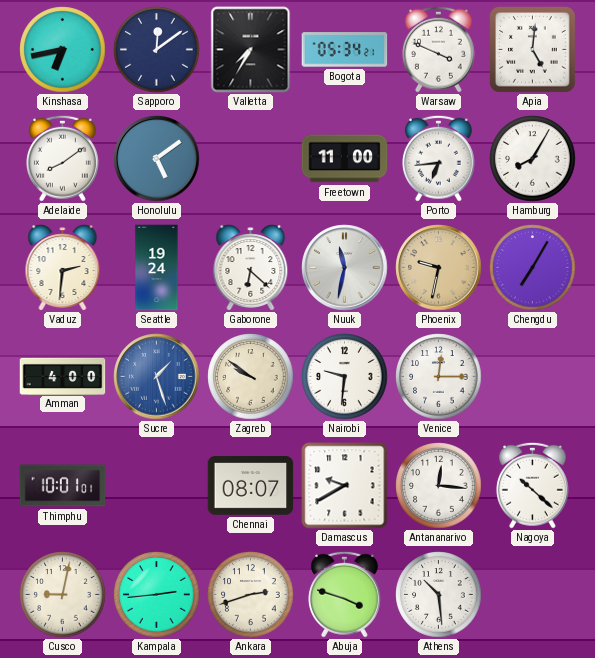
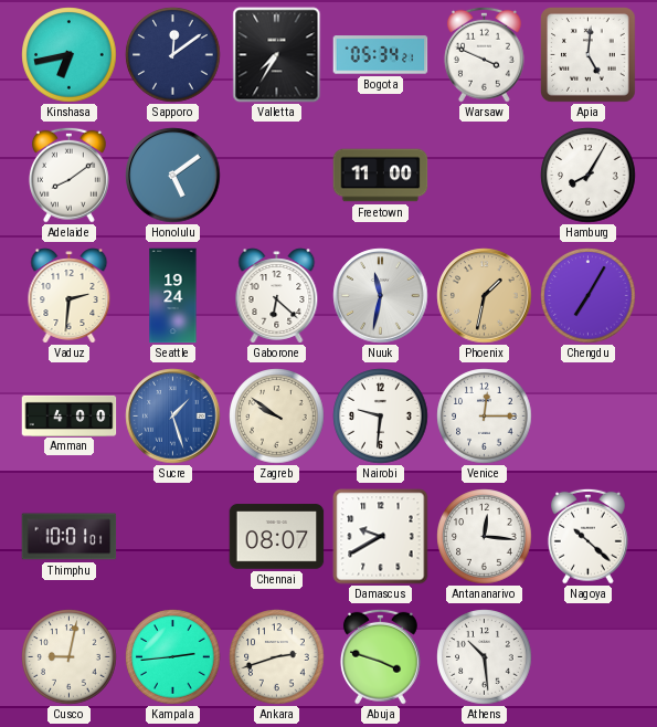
Porto: 6:44 -> none (438, 158)
Phoenix: 9:32 -> 1:32 (485, 296)
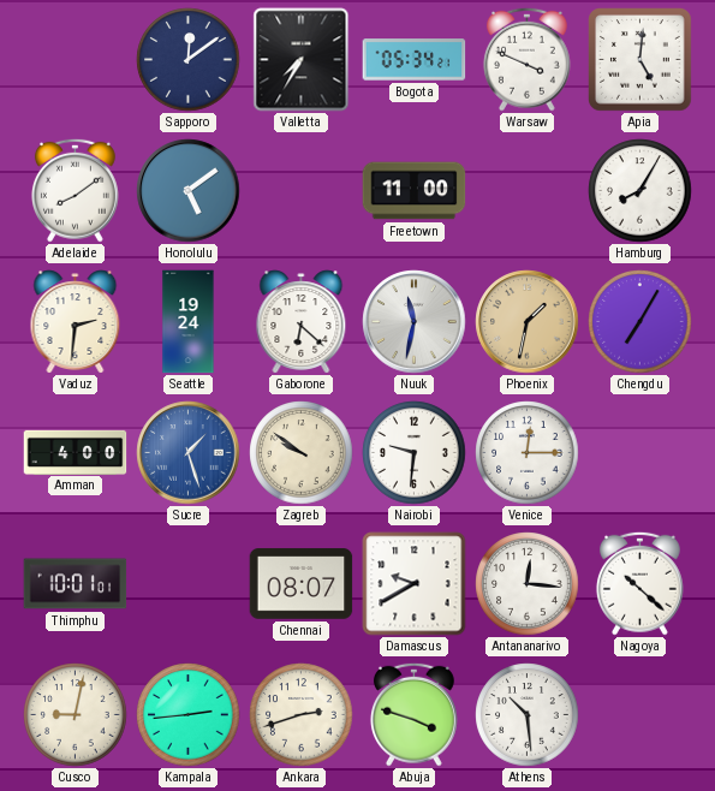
Kinshasa: 6:43 -> none (70, 55)
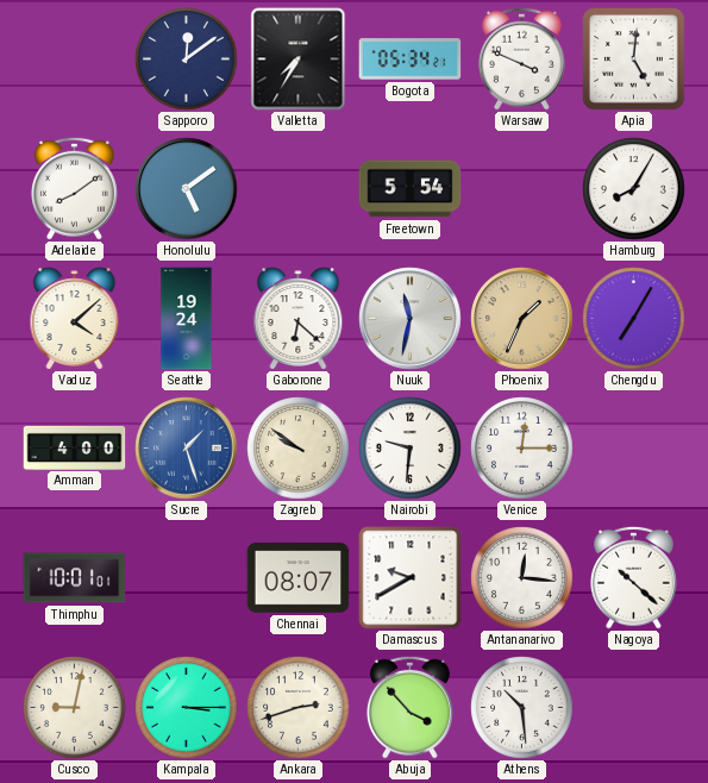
Freetown: 11:00 -> 5:54 (411, 189)
Vaduz: 2:31 -> 4:08 (75, 319)
Phoenix: 1:32 -> 1:34 (522, 319)
Kampala: 2:44 -> 3:15 (187, 708)
Abuja: 3:48 -> 3:53 (409, 707)
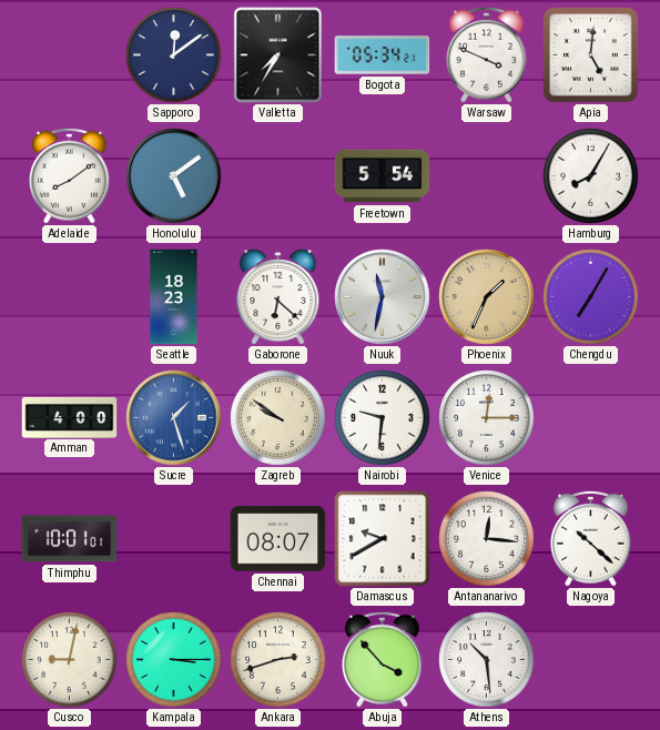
Vaduz: 4:08 -> none (75, 319)
Seattle: 19:24 -> 18:23 (174, 297)
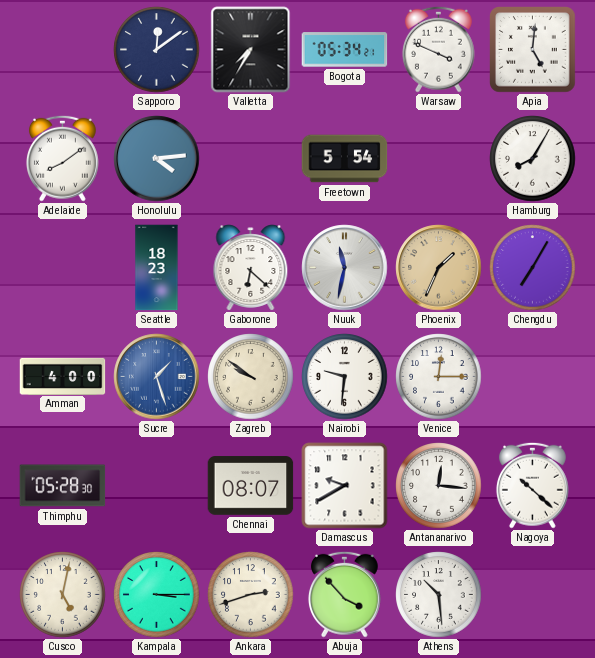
Honolulu: 5:09 -> 4:14 (157, 159)
Thimphu: 10:01 -> 05:28 (63, 486)
Cusco: 9:02 -> 5:02 (63, 595)
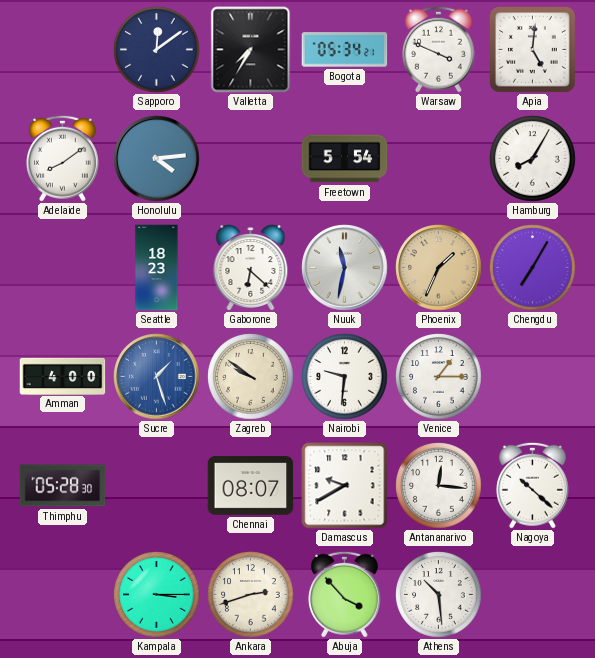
Venice: 12:15 -> 1:15 (439, 377)
Cusco: 5:02 -> none (63, 595)
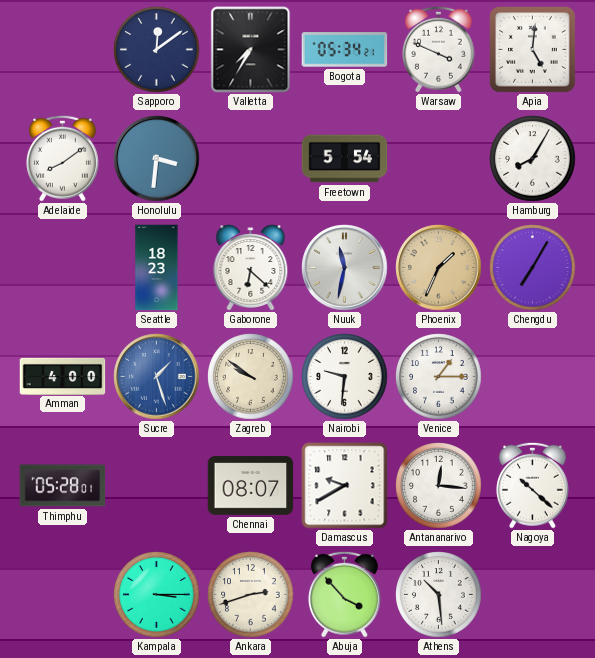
Honolulu: 4:14 -> 3:31 (157, 159)
Thimphu: 05:28:30 -> 05:28:01 (63, 486)
